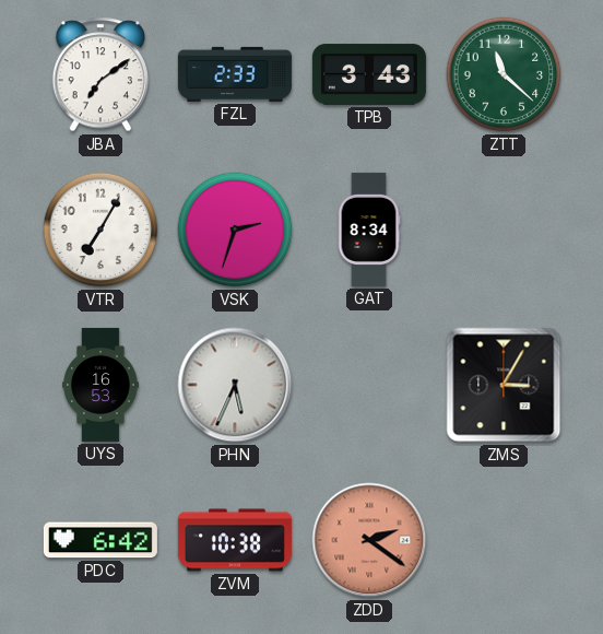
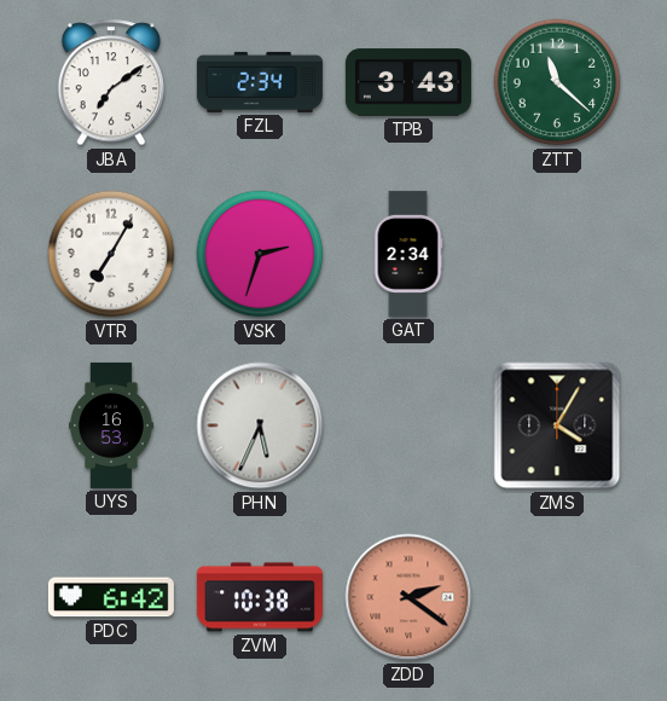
FZL: 2:33 -> 2:34 (260, 82)
GAT: 8:34 -> 2:34 (408, 254)
ZMS: 3:05 -> 4:05 (557, 425)
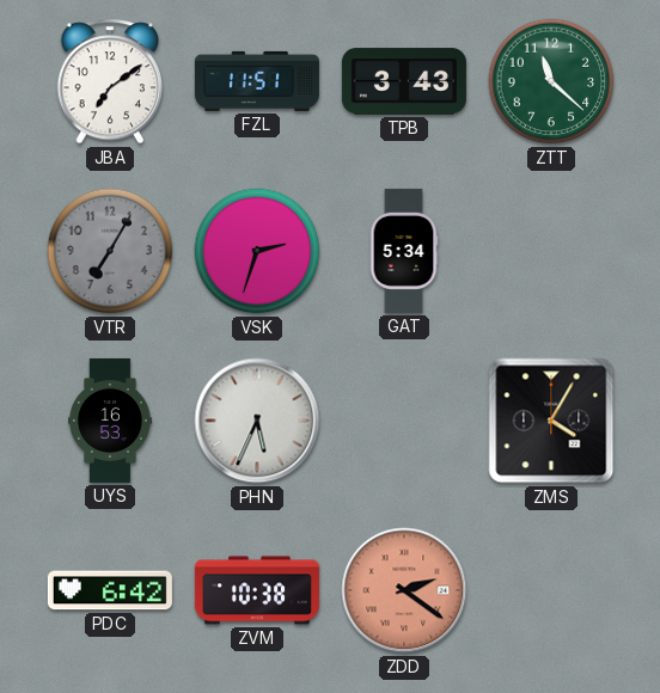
FZL: 2:34 -> 11:51 (257, 81)
VTR dial: white -> grey (110, 251)
GAT: 2:34 -> 5:34 (404, 251)
